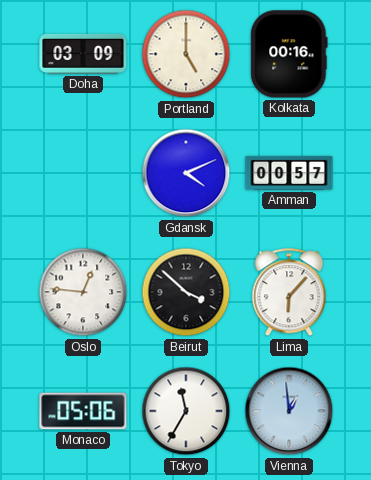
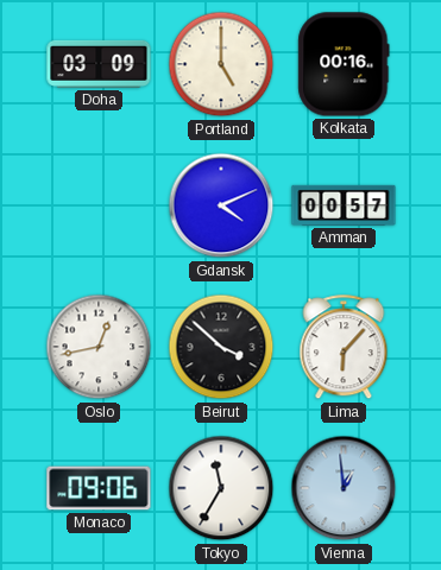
Oslo: 12:46 -> 12:43 (99, 347)
Monaco: 05:06 -> 09:06 (99, 488)
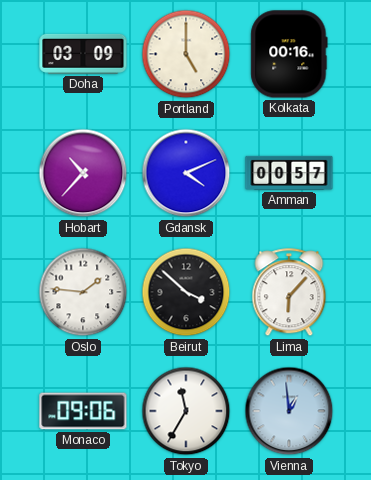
Hobart: none -> 10:37 (83, 173)
Oslo: 12:43 -> 1:46 (83, 292)
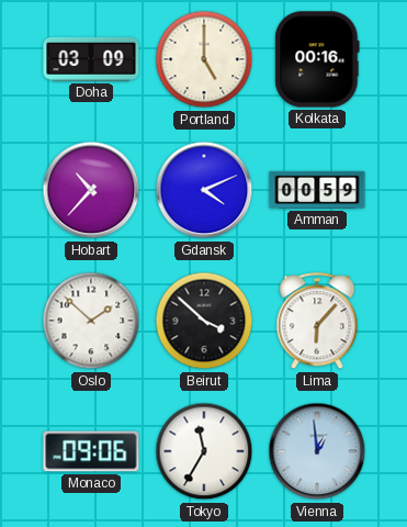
Amman: 00:57 -> 00:59 (317, 190)
Oslo: 1:46 -> 1:52 (91, 321)
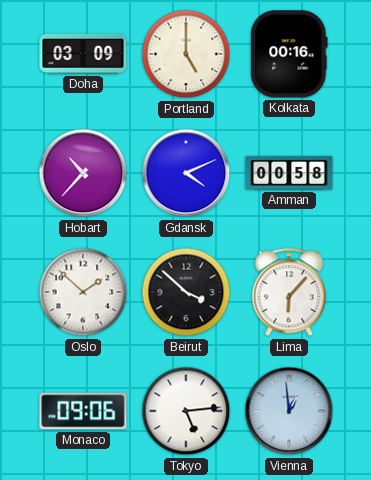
Amman: 00:59 -> 00:58 (289, 173)
Tokyo: 11:35 -> 5:14 (186, 411)
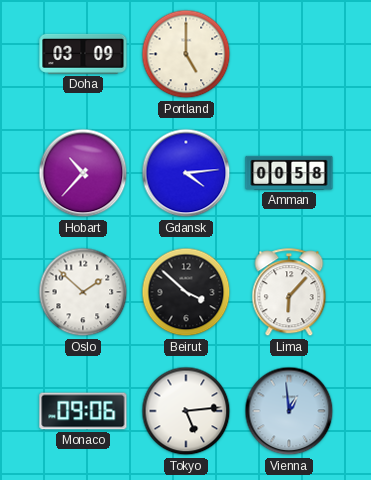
Kolkata: 00:16 -> none (289, 54)
Gdansk: 4:11 -> 4:14 (186, 173)
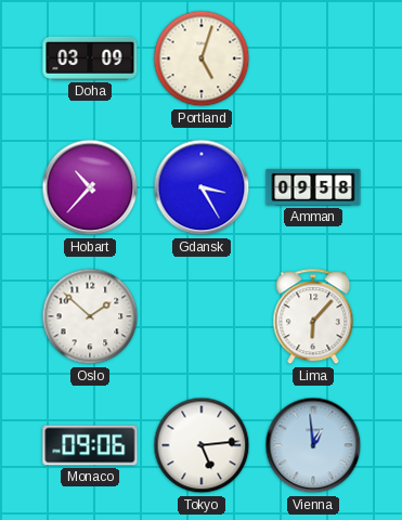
Portland: 5:00 -> 5:03 (202, 58)
Gdansk: 4:14 -> 3:25 (202, 187)
Amman: 00:58 -> 09:58 (313, 187)
Beirut: 3:52 -> none (186, 292)
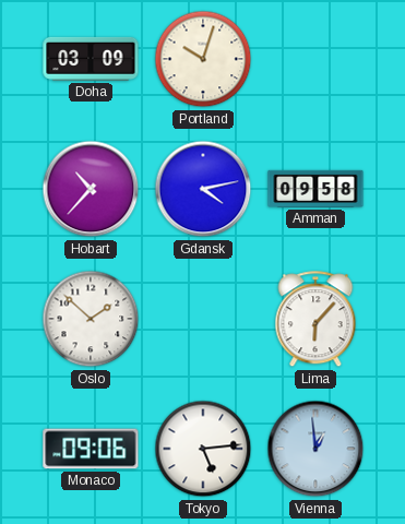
Portland: 5:03 -> 10:03 (203, 59)
Gdansk: 3:25 -> 4:13 (203, 189)
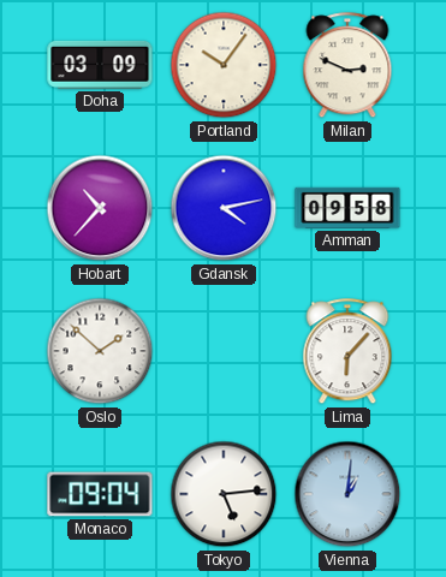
Portland: 10:03 -> 10:06 (224, 65)
Milan: none -> 2:49 (347, 66)
Monaco: 09:06 -> 09:04 (100, 494)
Vienna: 12:59 -> 1:01 (347, 494)
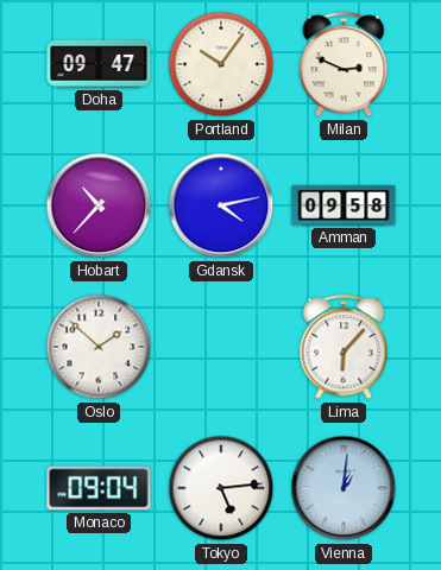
Doha: 03:09 -> 09:47 (99, 64)
